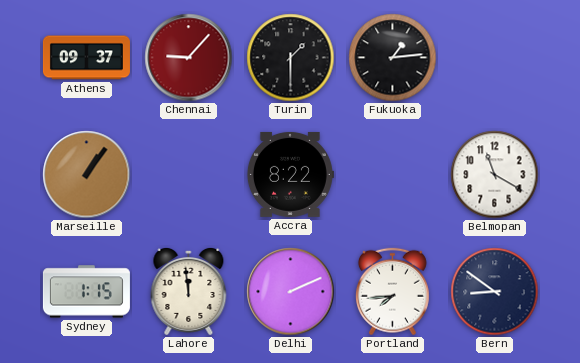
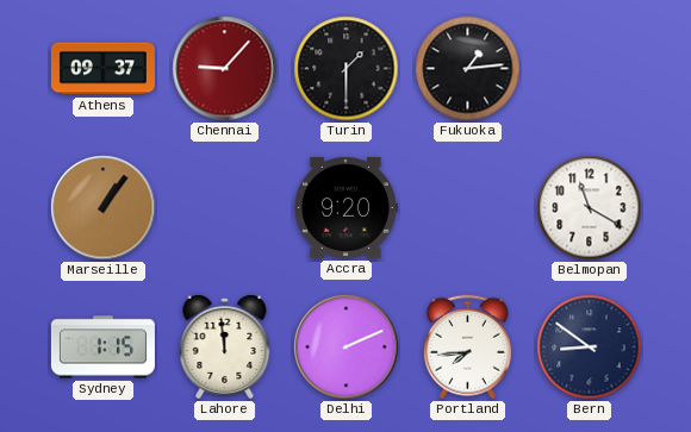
Accra: 8:22 -> 9:20 (345, 207)
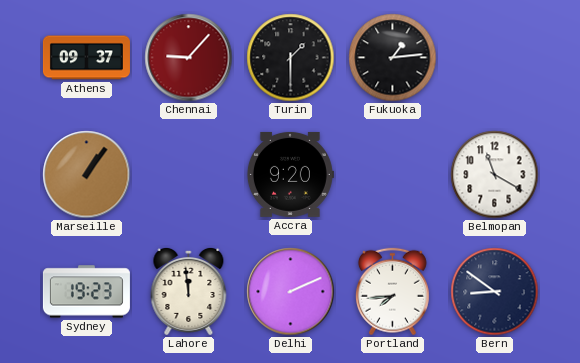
Sydney: 1:15 -> 19:23 (86, 292)
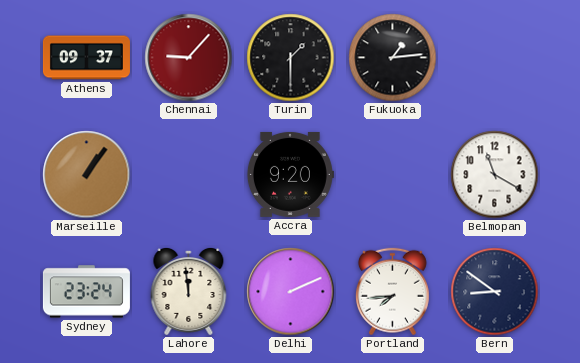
Sydney: 19:23 -> 23:24 (86, 292)
